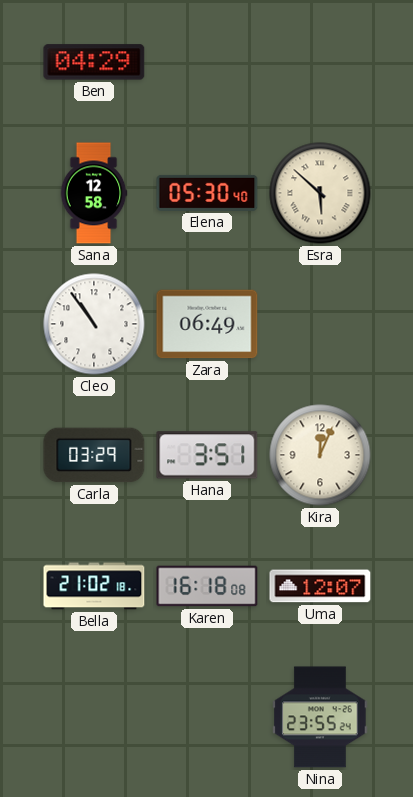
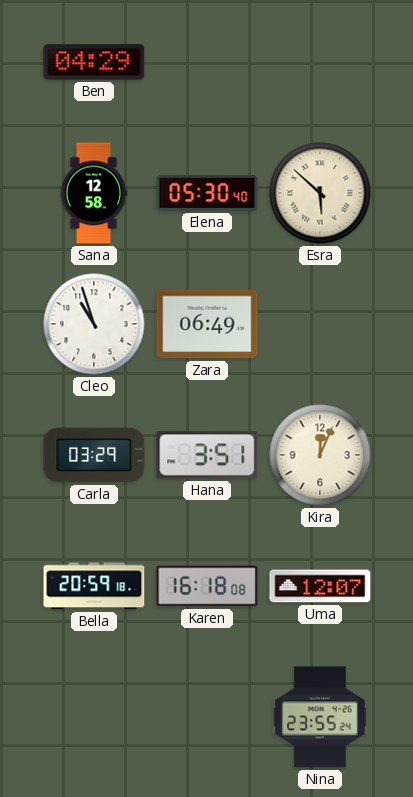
Cleo: 10:54 -> 10:57 (94, 324)
Bella: 21:02 -> 20:59 (94, 586)
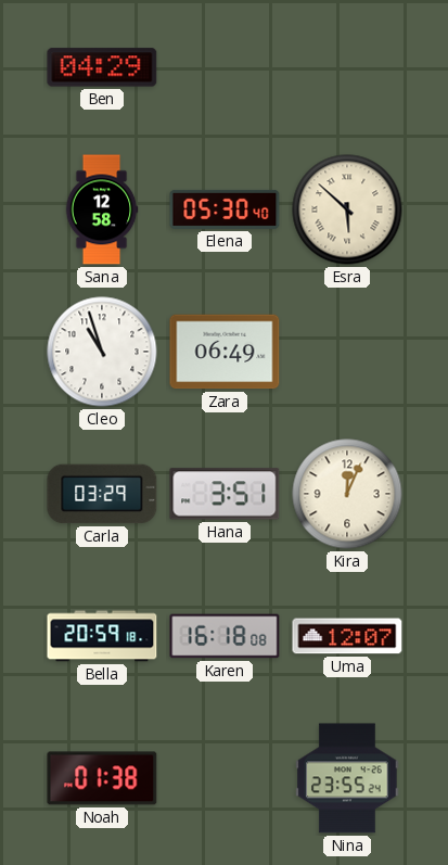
Noah: none -> 01:38 (102, 778)
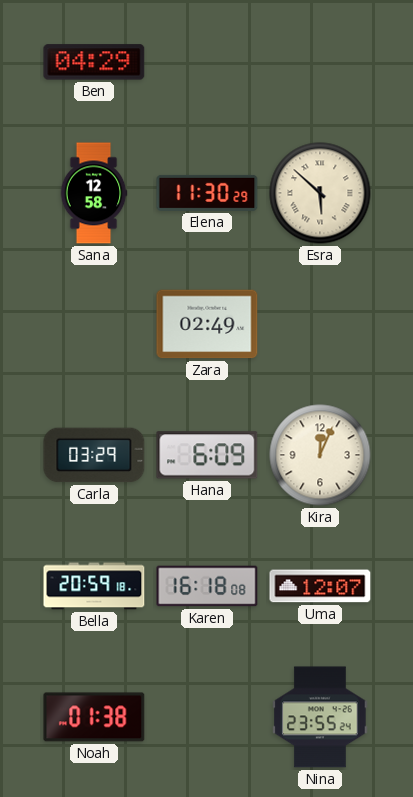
Elena: 05:30 -> 11:30 (207, 193)
Cleo: 10:57 -> none (102, 352)
Zara: 06:49 -> 02:49 (207, 324)
Hana: 3:51 -> 6:09 (207, 455)
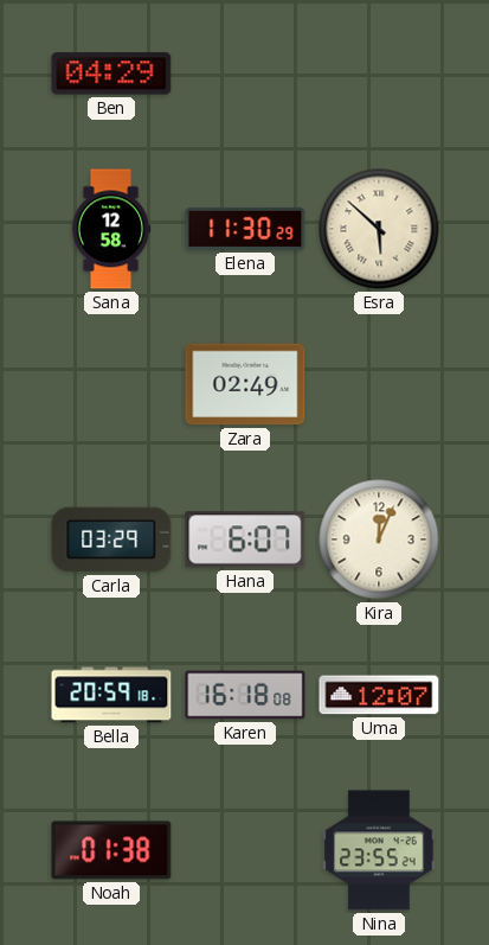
Hana: 6:09 -> 6:07 (245, 539)
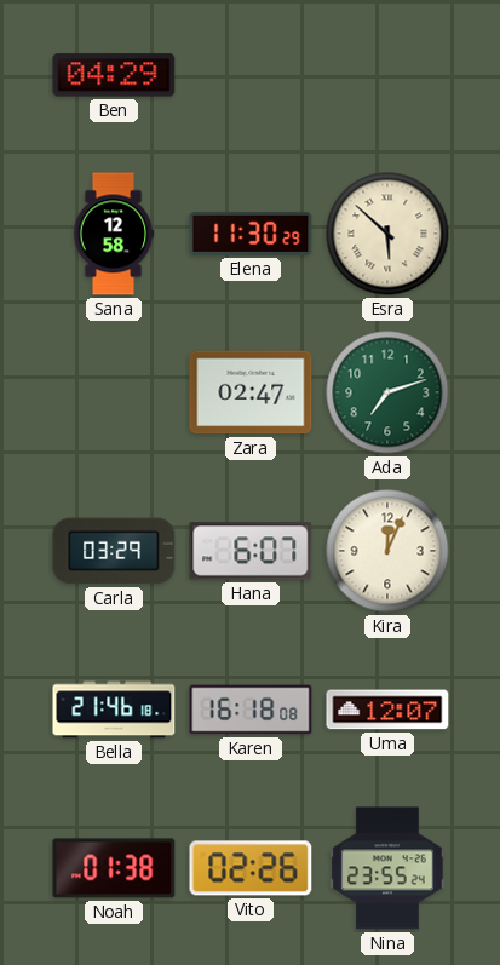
Zara: 02:49 -> 02:47 (251, 392)
Ada: none -> 7:12 (387, 392)
Bella: 20:59 -> 21:46 (114, 710)
Vito: none -> 02:26 (251, 868)
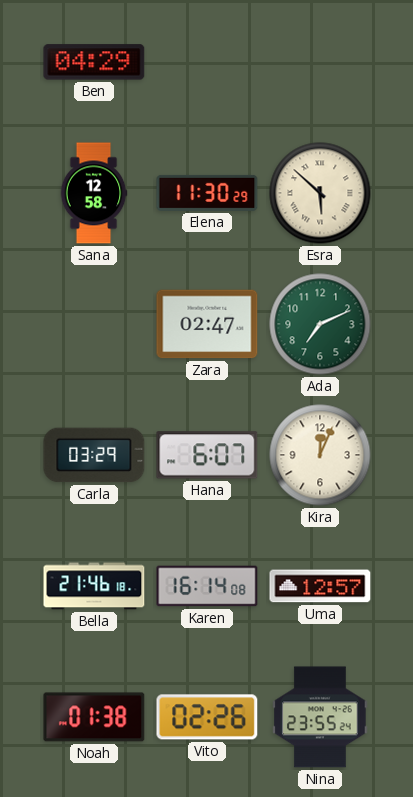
Ada: 7:12 -> 7:11 (320, 324)
Karen: 16:18 -> 16:14 (207, 586)
Uma: 12:07 -> 12:57 (320, 586)
